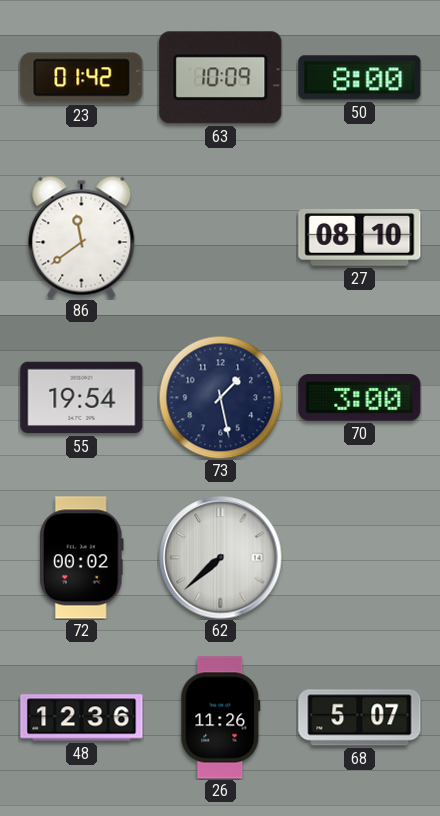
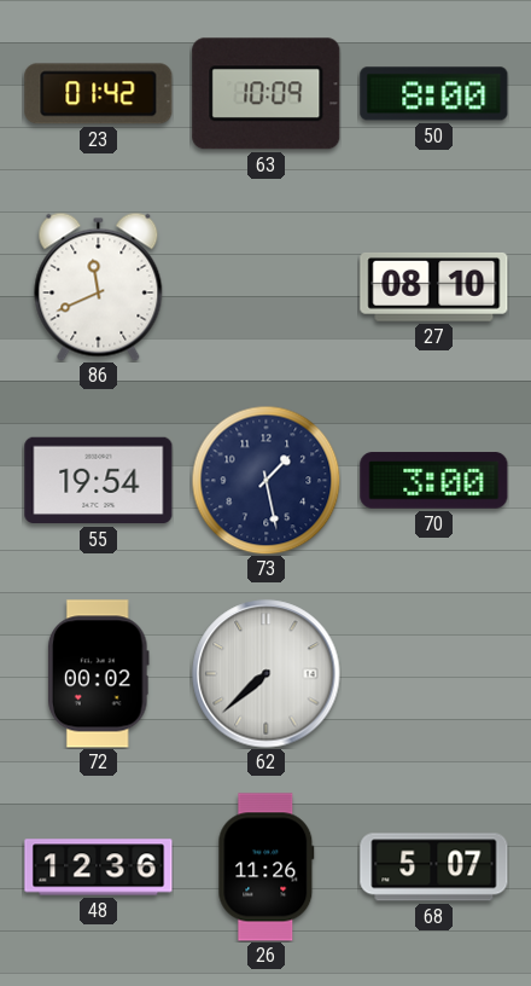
86: 11:39 -> 11:41 (99, 286)
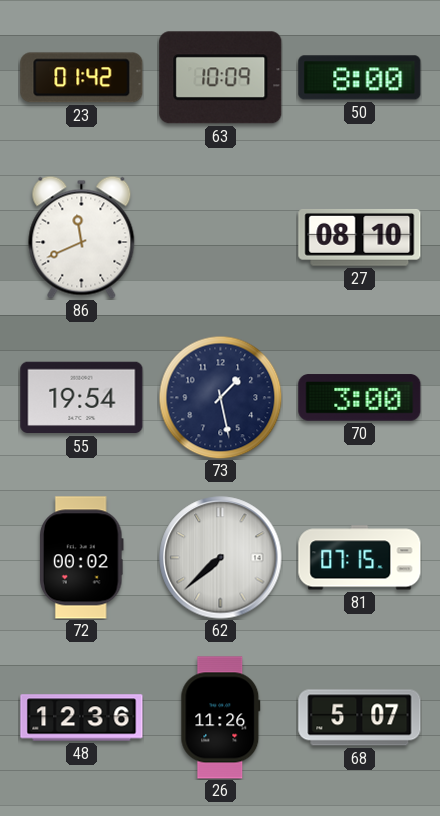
81: none -> 07:15 (360, 558)
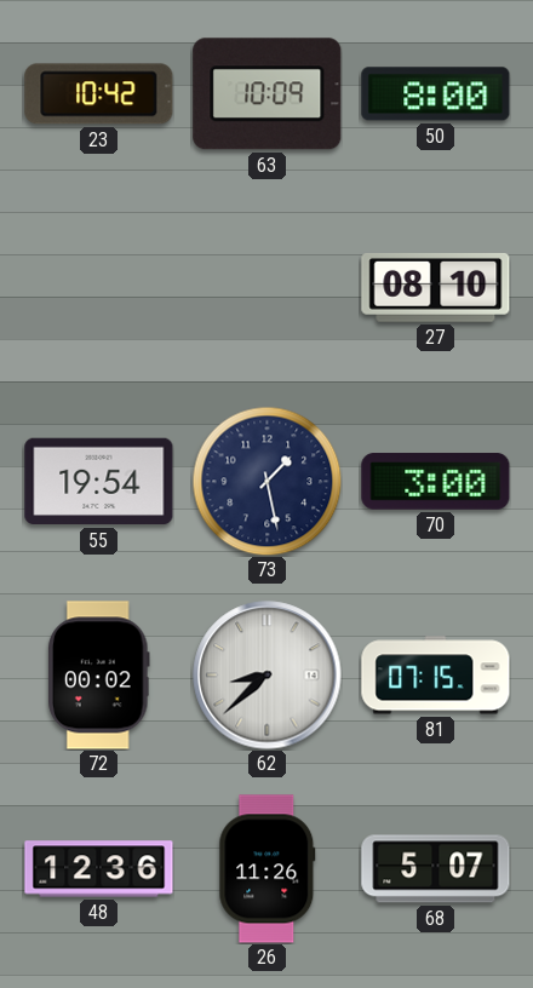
23: 01:42 -> 10:42 (99, 94)
86: 11:41 -> none (82, 237)
62: 7:38 -> 8:38 (268, 676)
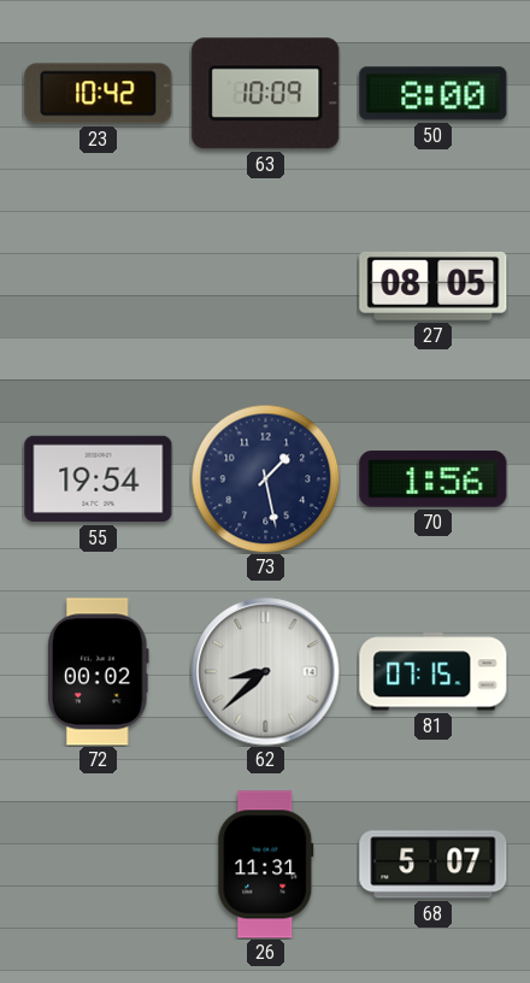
27: 08:10 -> 08:05 (434, 287)
70: 3:00 -> 1:56 (434, 479)
48: 12:36 -> none (99, 869)
26: 11:26 -> 11:31 (266, 865)
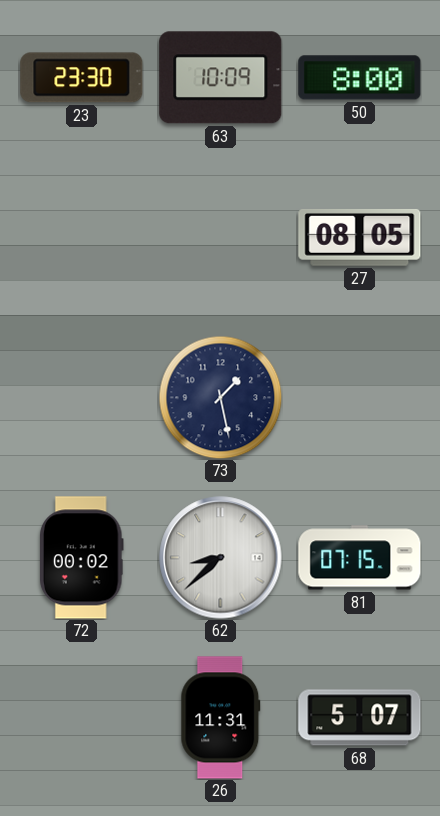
23: 10:42 -> 23:30 (82, 78)
55: 19:54 -> none (99, 479)
70: 1:56 -> none (434, 479)
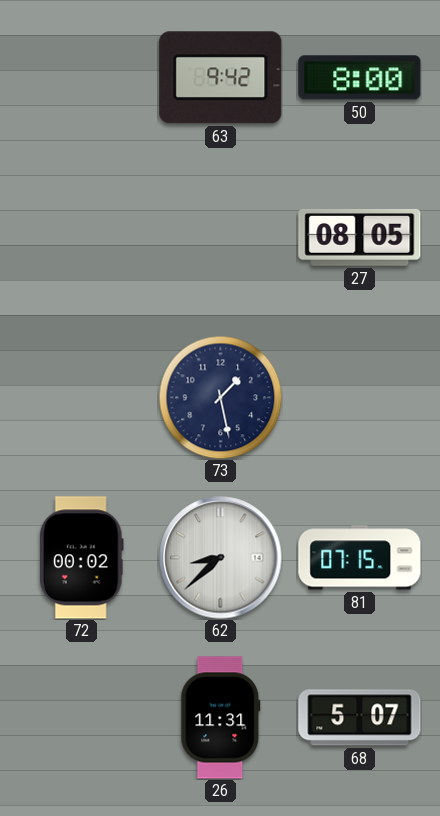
23: 23:30 -> none (82, 78)
63: 10:09 -> 9:42 (221, 78)
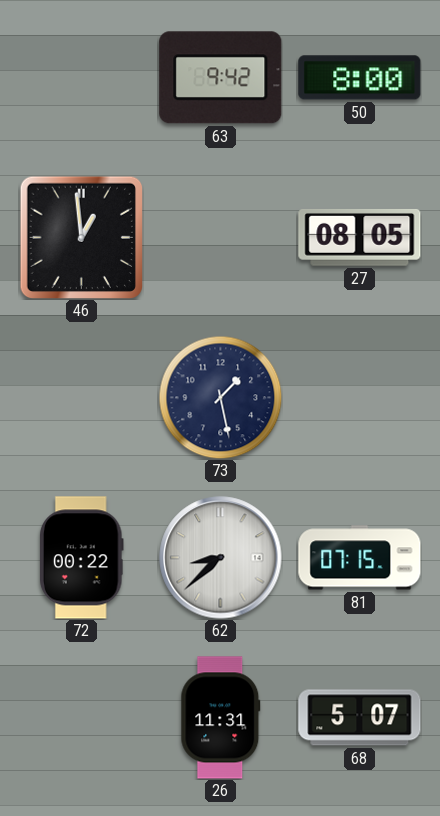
46: none -> 12:59 (81, 237)
72: 00:02 -> 00:22 (82, 558)
